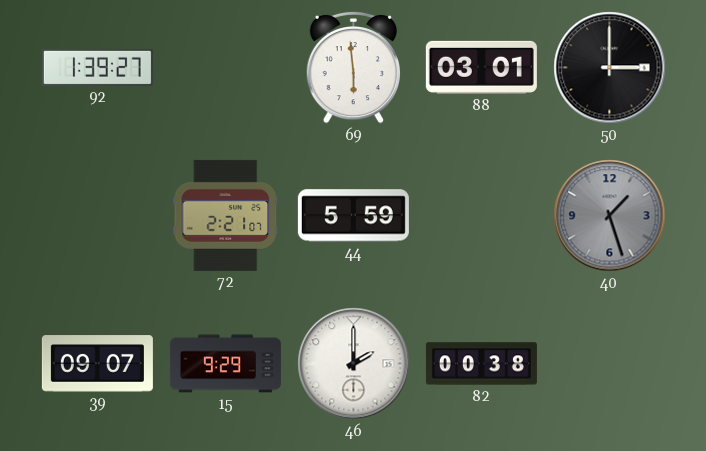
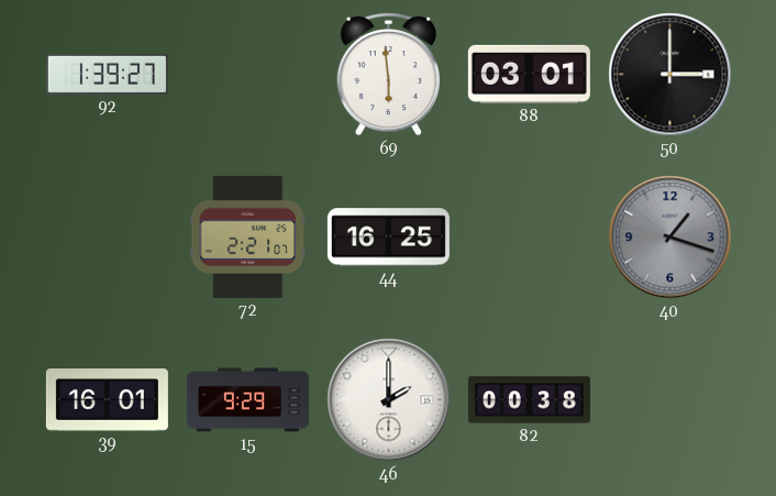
44: 5:59 -> 16:25 (388, 238)
40: 1:27 -> 1:18 (670, 238)
39: 09:07 -> 16:01 (107, 400)
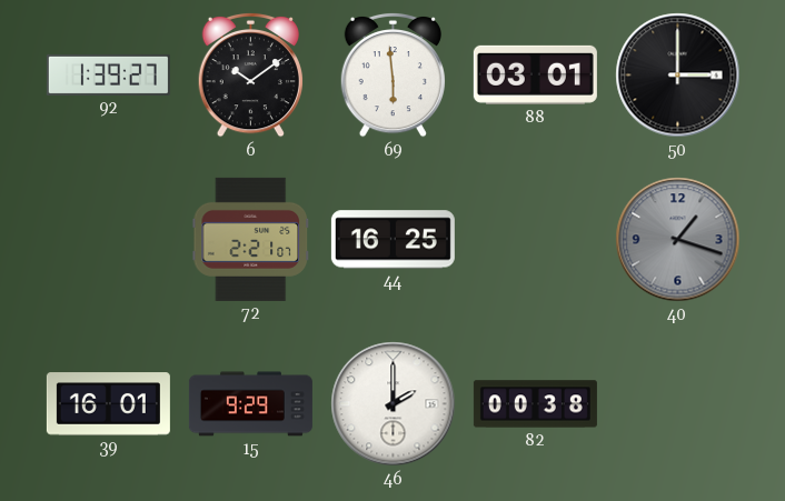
6: none -> 10:09 (250, 74)
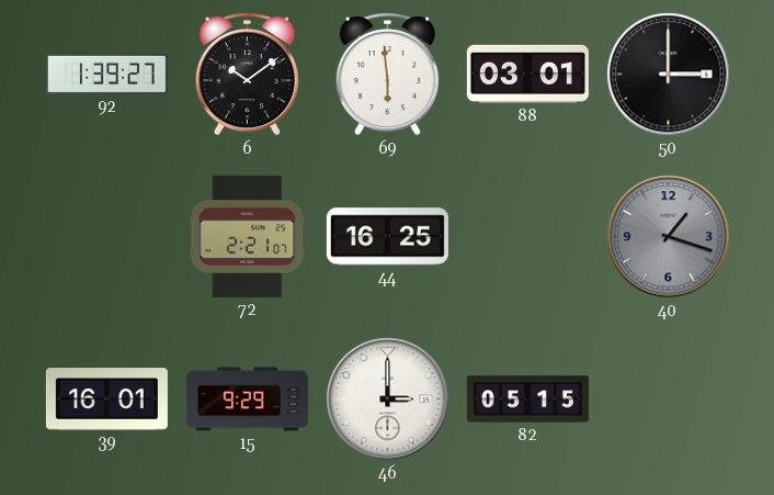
46: 2:00 -> 3:00 (388, 400)
82: 00:38 -> 05:15 (527, 400)
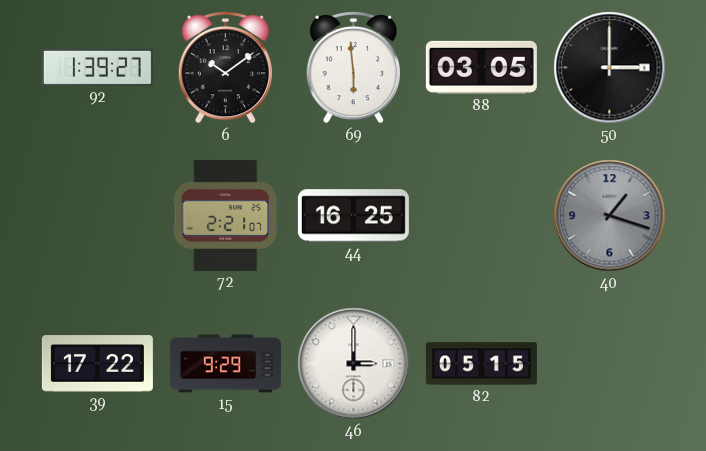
88: 03:01 -> 03:05 (481, 67)
39: 16:01 -> 17:22 (97, 364)
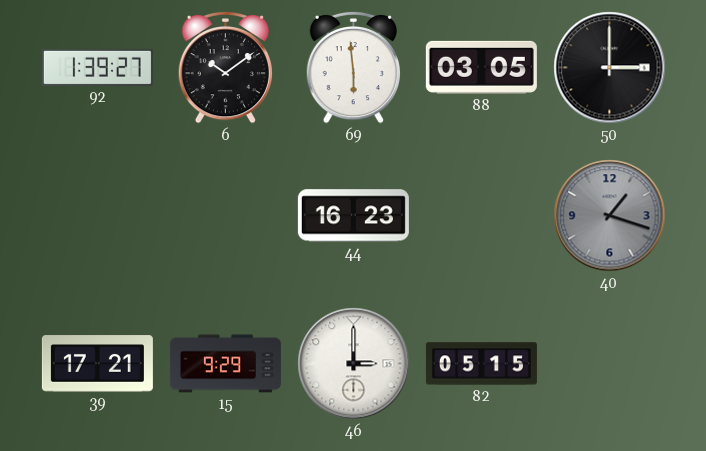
72: 2:21 -> none (225, 215)
44: 16:25 -> 16:23 (353, 216)
39: 17:22 -> 17:21 (97, 364)
